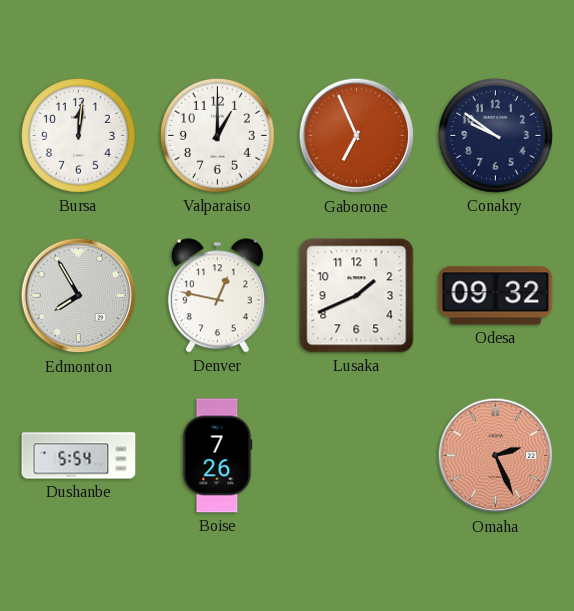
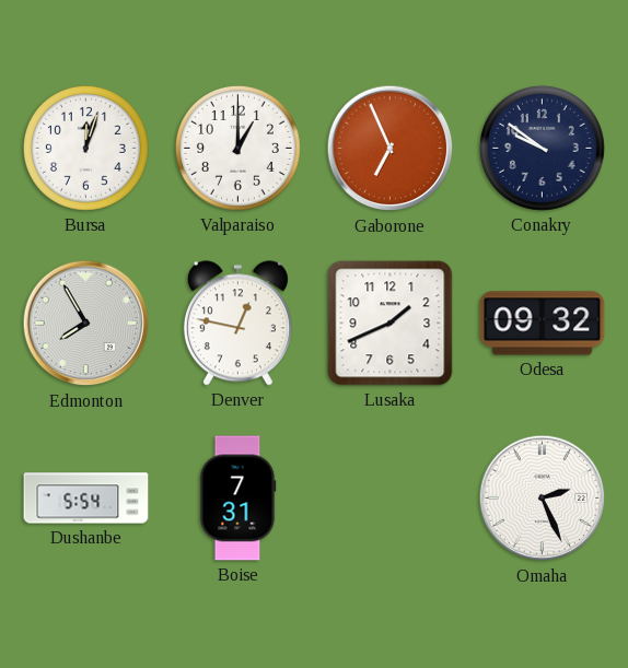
Bursa: 12:01 -> 12:03 (85, 148)
Boise: 7:26 -> 7:31 (237, 499)
Omaha dial: salmon -> white (543, 499)
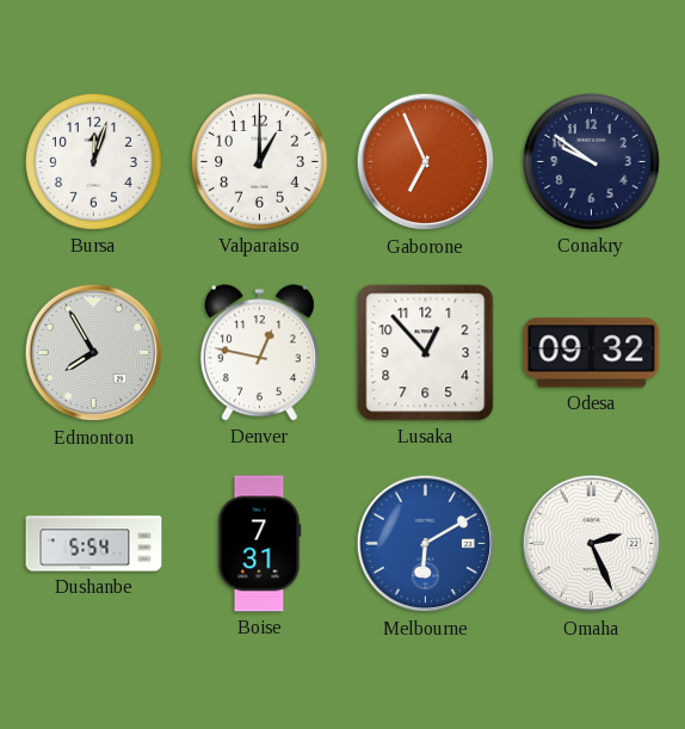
Lusaka: 1:41 -> 12:53 (426, 353)
Melbourne: none -> 6:10 (426, 544)
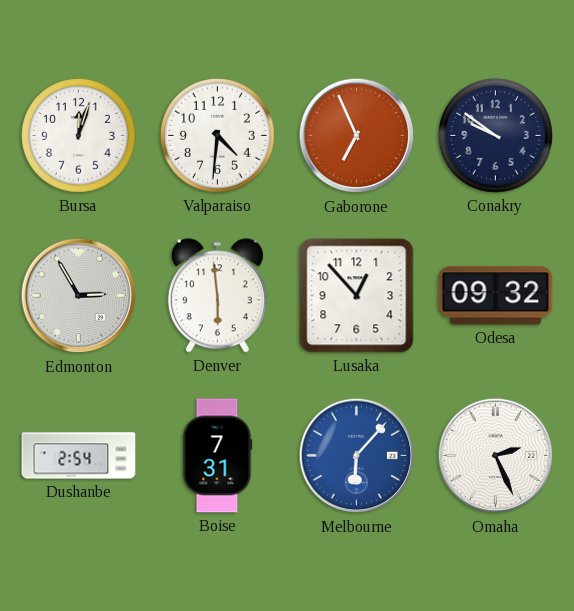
Valparaiso: 1:00 -> 4:31 (217, 135)
Edmonton: 7:55 -> 2:55 (79, 296)
Denver: 12:47 -> 5:59 (217, 296)
Dushanbe: 5:54 -> 2:54 (79, 456)
Melbourne: 6:10 -> 6:07 (357, 456)
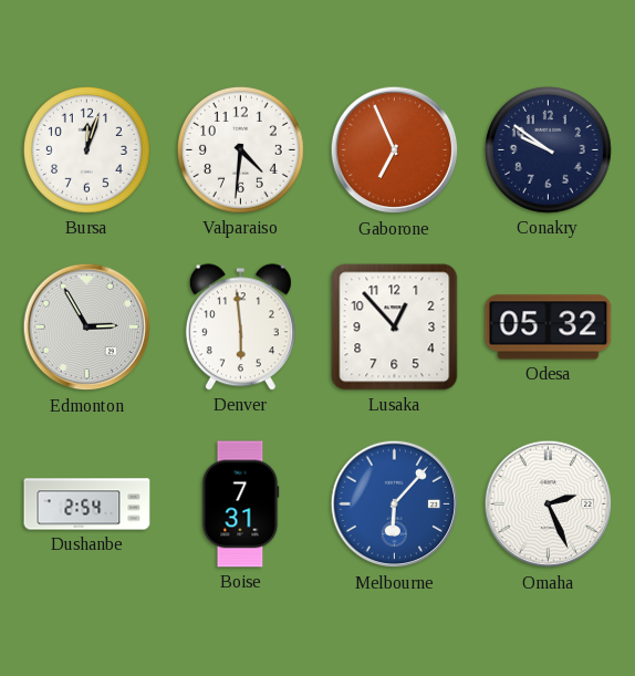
Odesa: 09:32 -> 05:32 (549, 327)
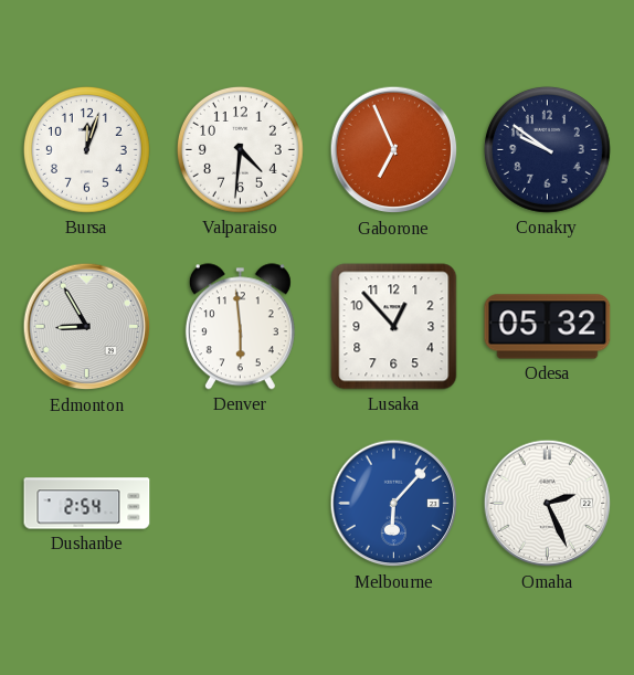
Edmonton: 2:55 -> 8:55 (87, 327)
Boise: 7:31 -> none (240, 505)
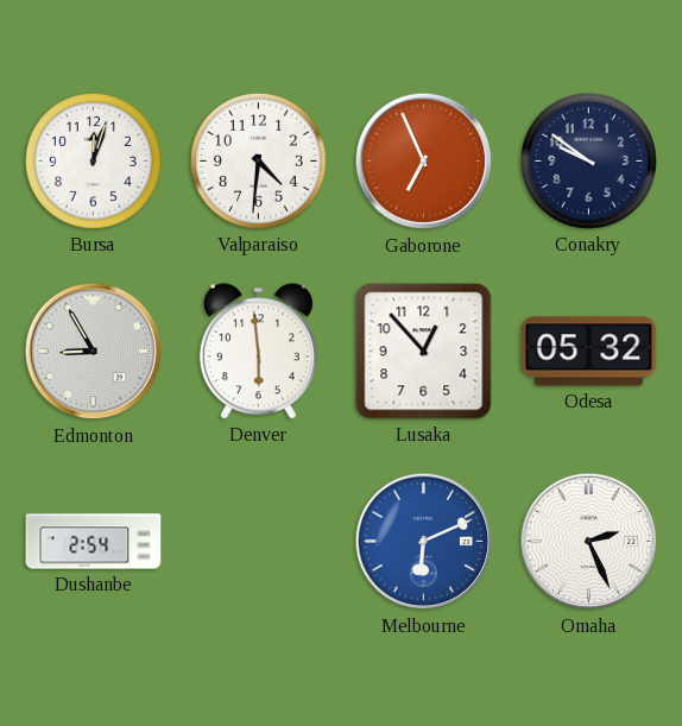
Melbourne: 6:07 -> 6:11 (424, 542)
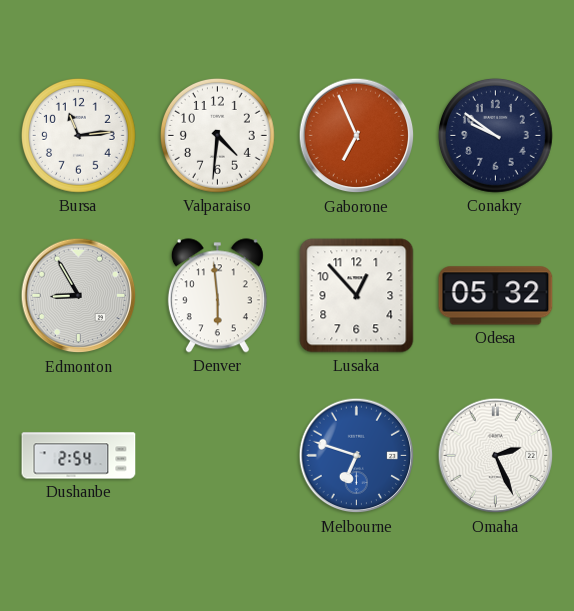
Bursa: 12:03 -> 11:14 (78, 135)
Melbourne: 6:11 -> 6:48 (357, 456)
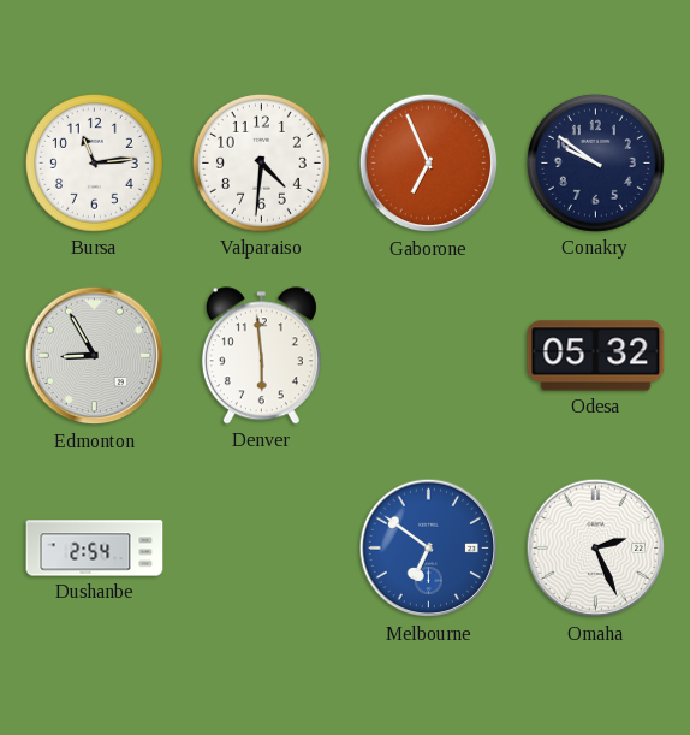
Lusaka: 12:53 -> none (357, 296)
Melbourne: 6:48 -> 6:51 (429, 549)
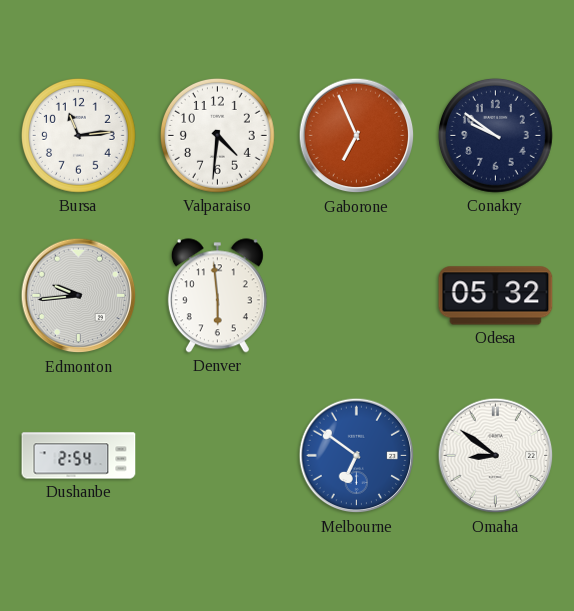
Edmonton: 8:55 -> 9:44 (79, 296)
Omaha: 2:26 -> 8:51 (496, 456)
